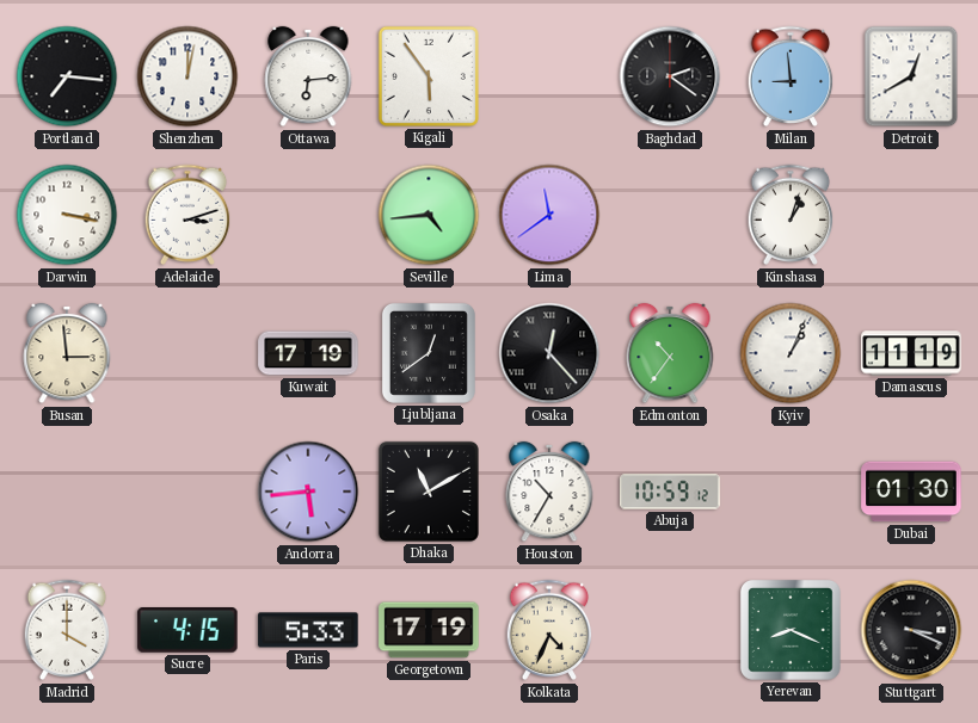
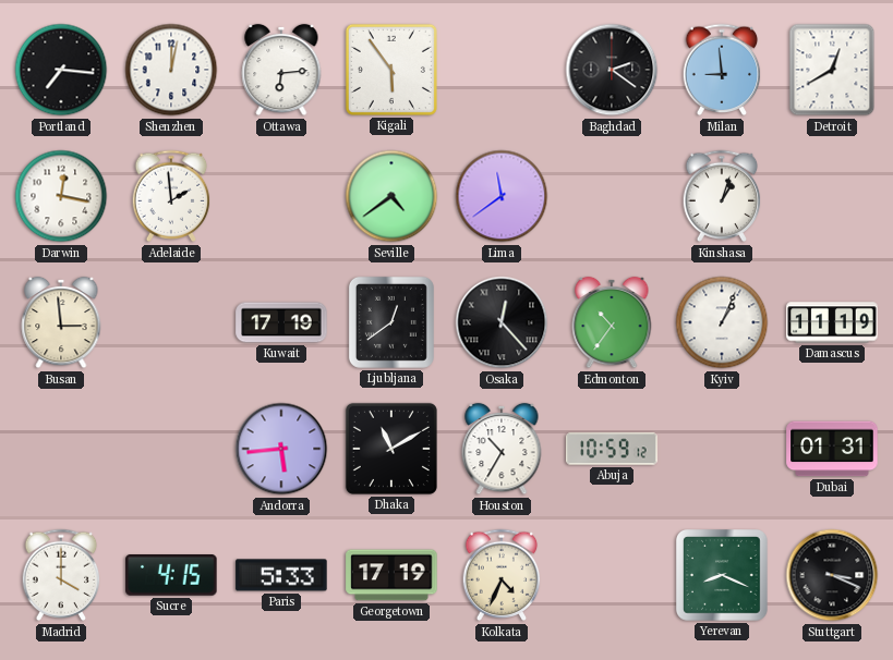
Darwin: 3:17 -> 12:17 (61, 196)
Adelaide: 3:12 -> 1:59 (171, 196)
Seville: 4:44 -> 4:39 (391, 196)
Dubai: 01:30 -> 01:31 (832, 449)
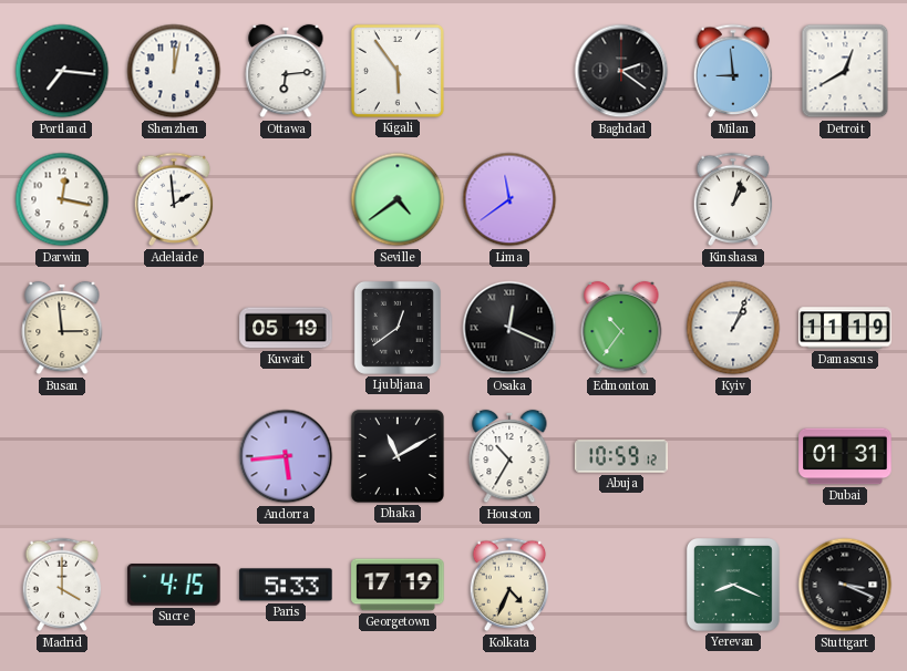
Kuwait: 17:19 -> 05:19 (286, 328)
Osaka: 12:23 -> 12:19 (509, 328)
